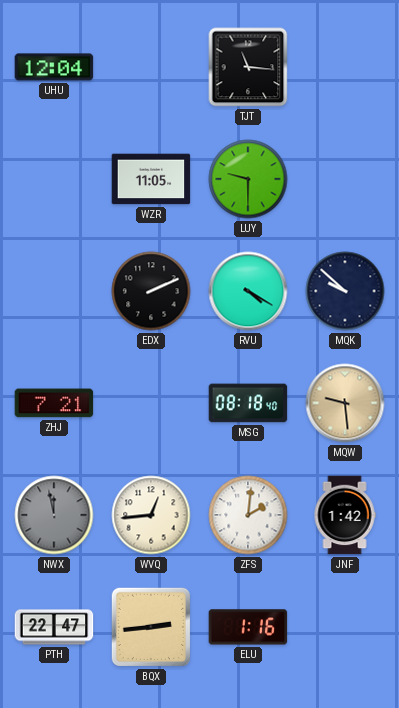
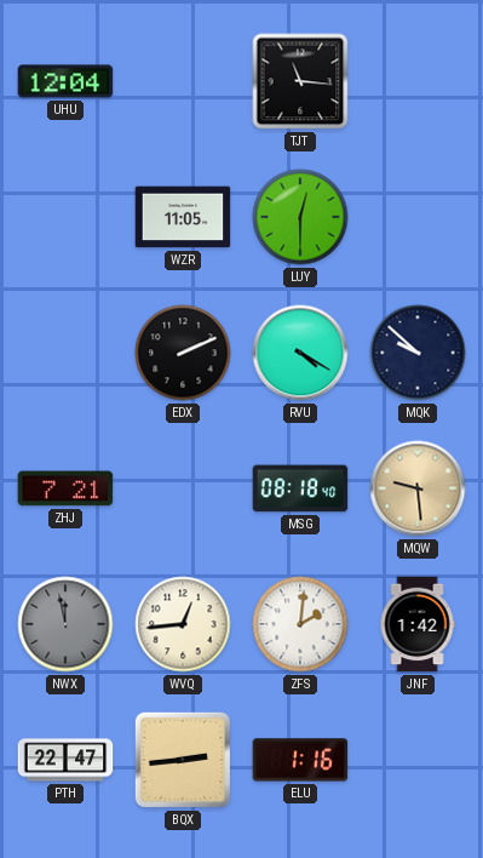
LUY: 9:30 -> 12:30 (300, 217)
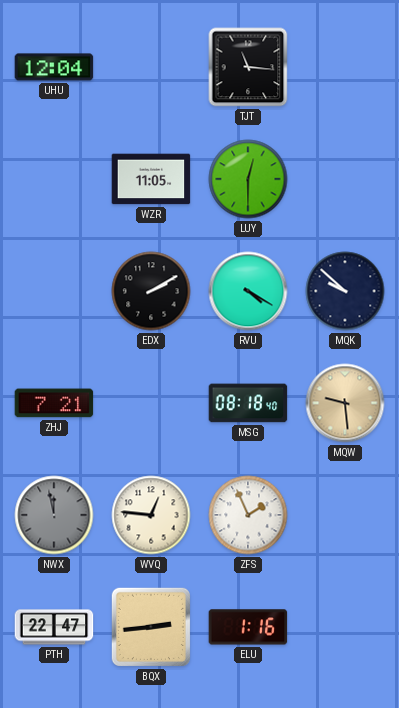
EDX: 2:11 -> 2:10 (151, 291)
WVQ: 12:44 -> 12:46 (151, 515)
ZFS: 2:01 -> 1:56 (248, 515)
JNF: 1:42 -> none (418, 624)
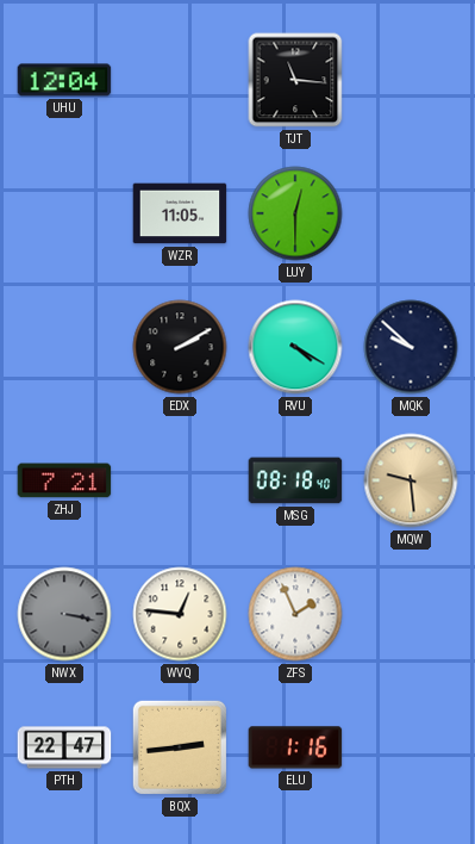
NWX: 11:58 -> 3:17 (64, 614)
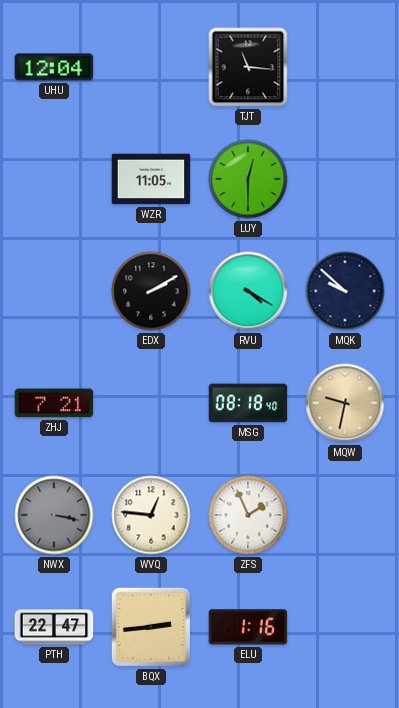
MQW: 9:29 -> 9:32 (345, 403)
